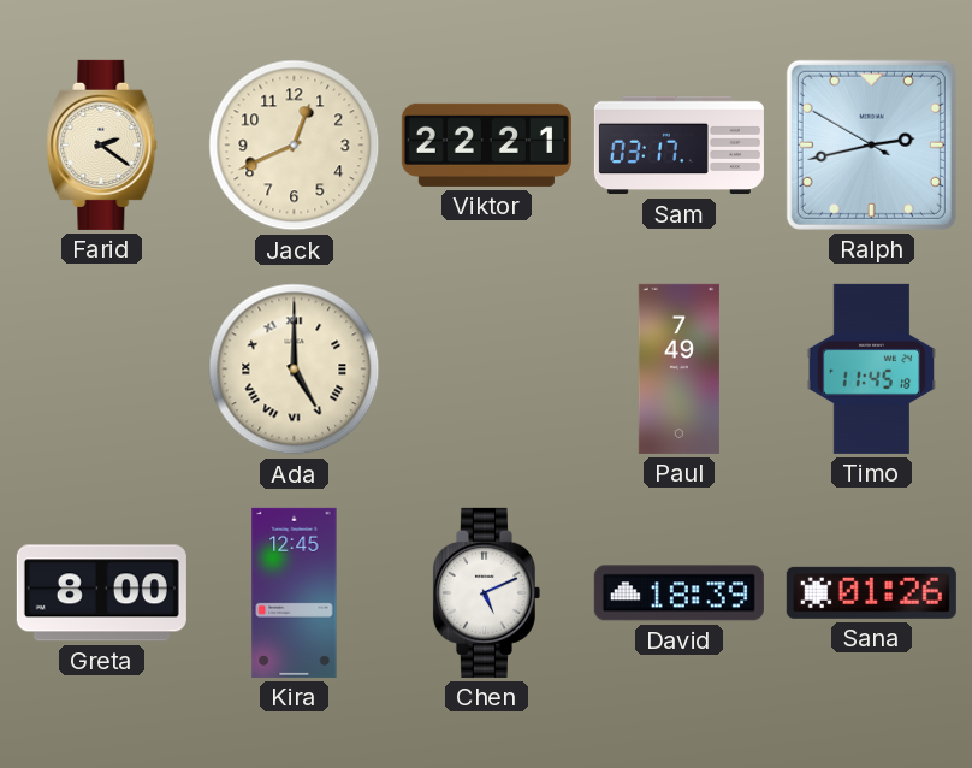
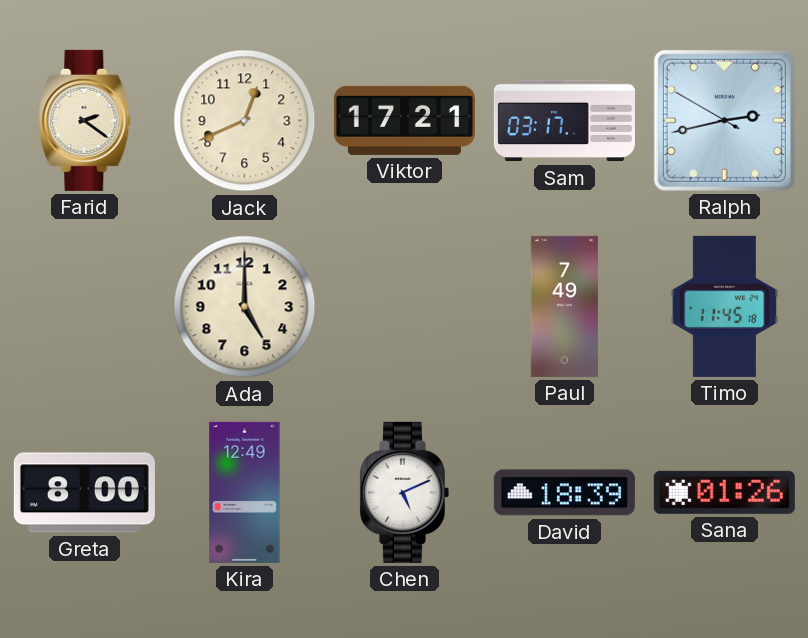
Viktor: 22:21 -> 17:21 (404, 120)
Ada numerals: Roman -> Arabic (245, 307)
Kira: 12:45 -> 12:49 (245, 492)
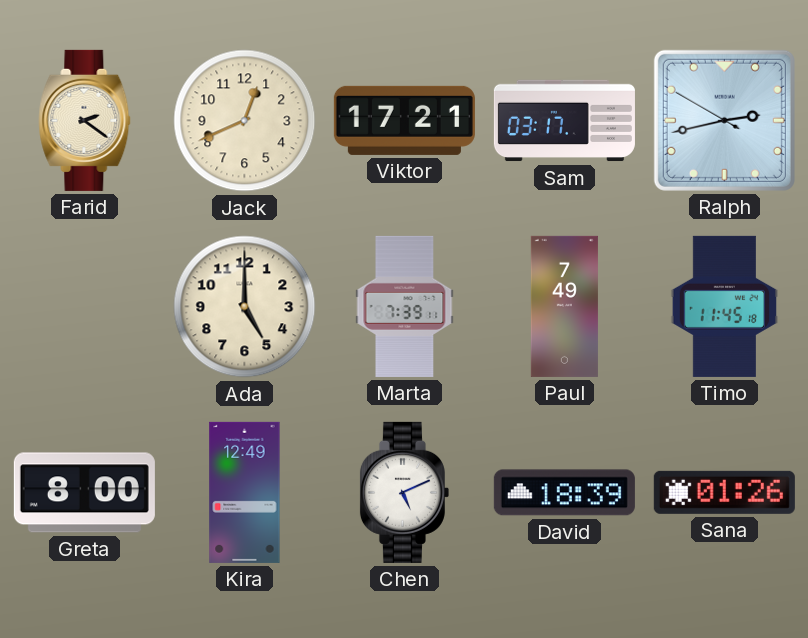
Marta: none -> 7:39 (405, 306)
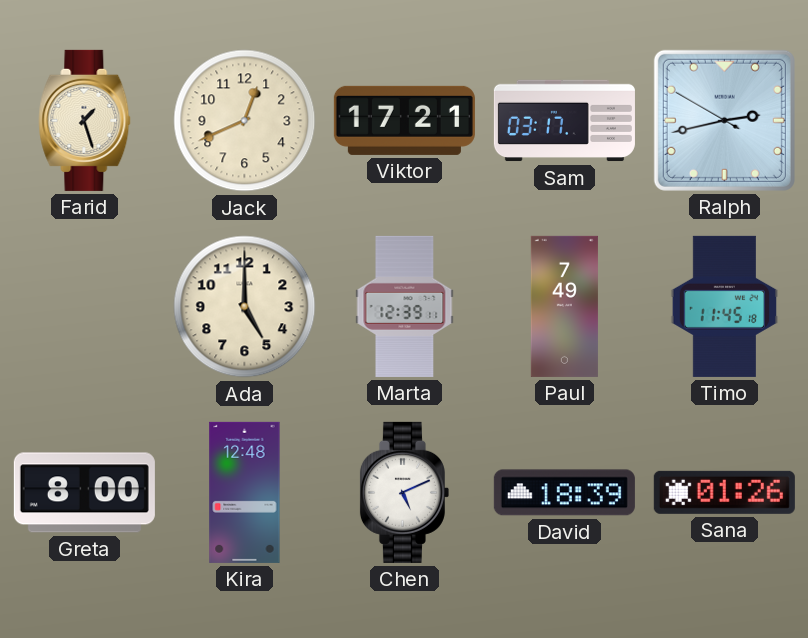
Farid: 2:21 -> 1:27 (85, 120)
Marta: 7:39 -> 12:39 (405, 306)
Kira: 12:49 -> 12:48 (245, 492)
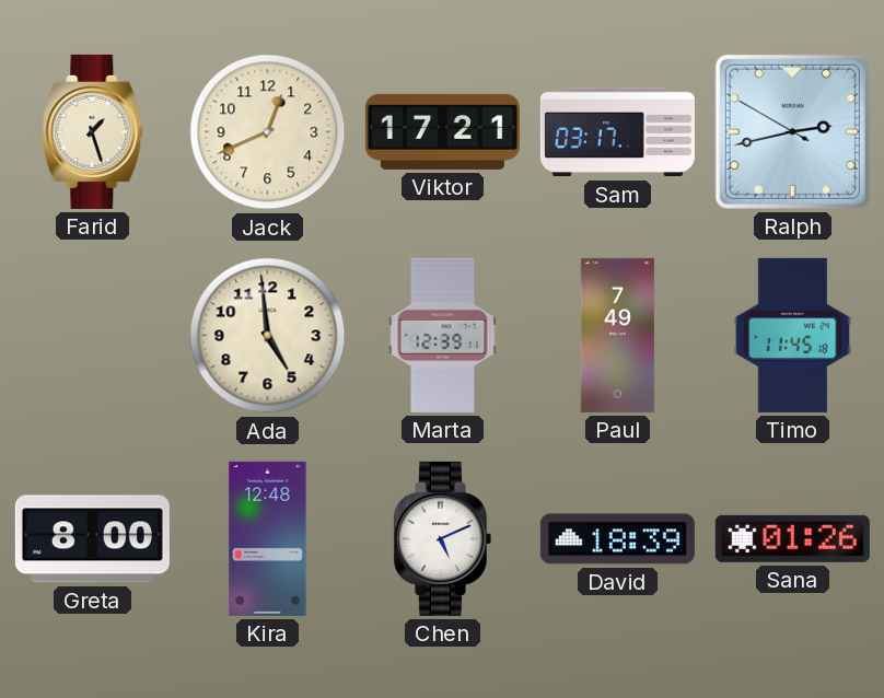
Ada: 5:00 -> 4:59 (268, 336)
